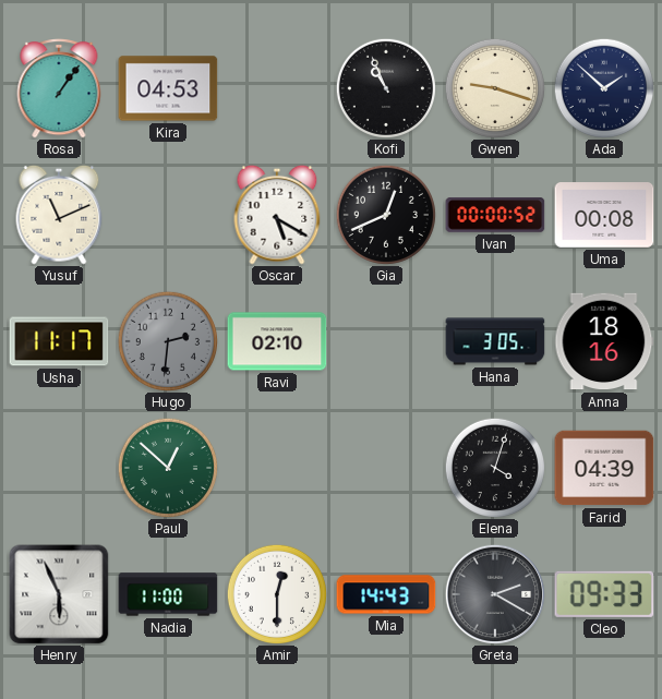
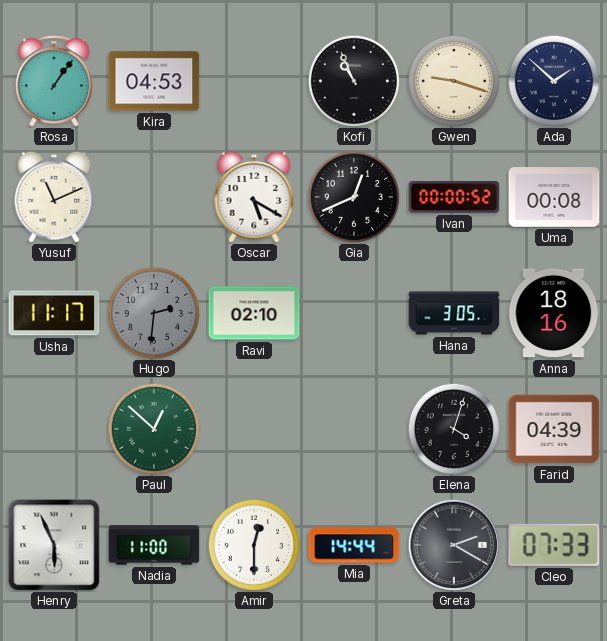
Mia: 14:43 -> 14:44 (354, 545)
Cleo: 09:33 -> 07:33 (554, 545)
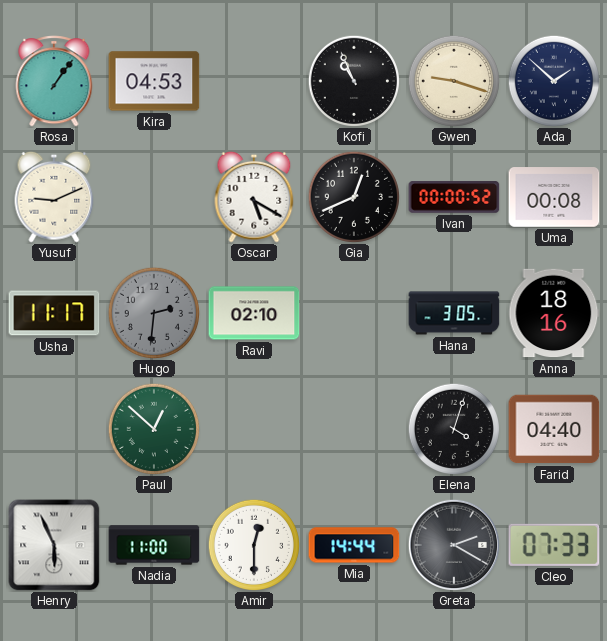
Yusuf: 11:11 -> 9:11 (54, 197)
Farid: 04:39 -> 04:40 (554, 429)
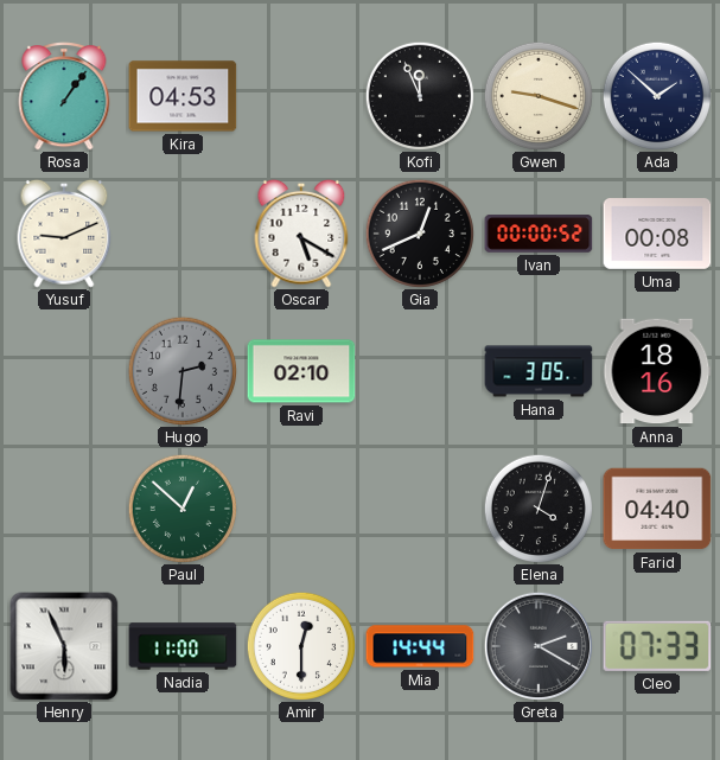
Kofi: 10:56 -> 11:56 (419, 95)
Usha: 11:17 -> none (54, 313)
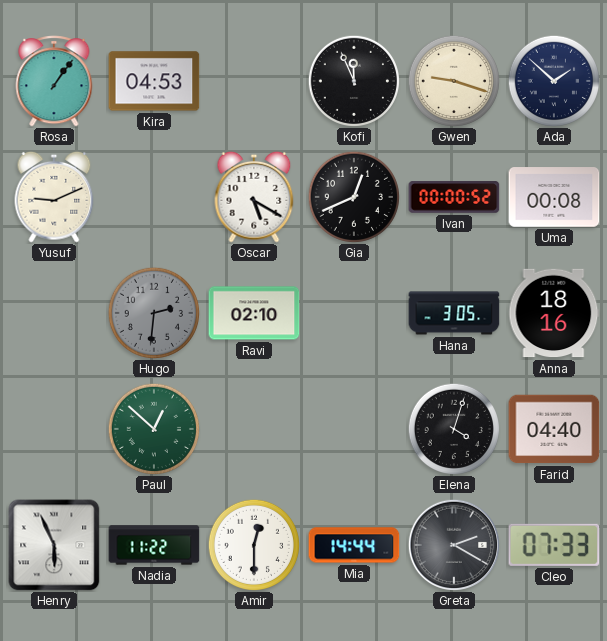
Nadia: 11:00 -> 11:22 (154, 545)
